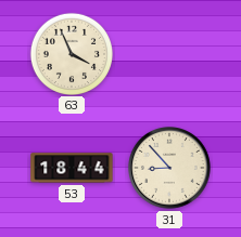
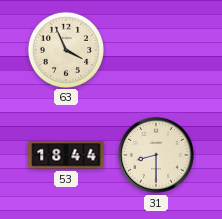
31: 8:53 -> 8:30 (157, 156)
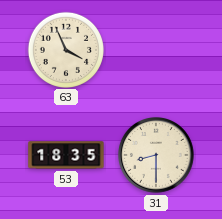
53: 18:44 -> 18:35 (66, 155)
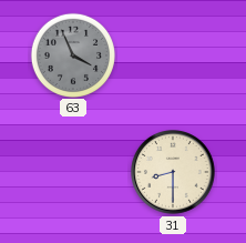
63 dial: cream -> grey (72, 54)
53: 18:35 -> none (66, 155)
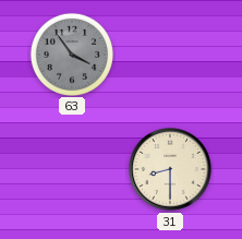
63: 3:56 -> 3:54 (71, 53)
